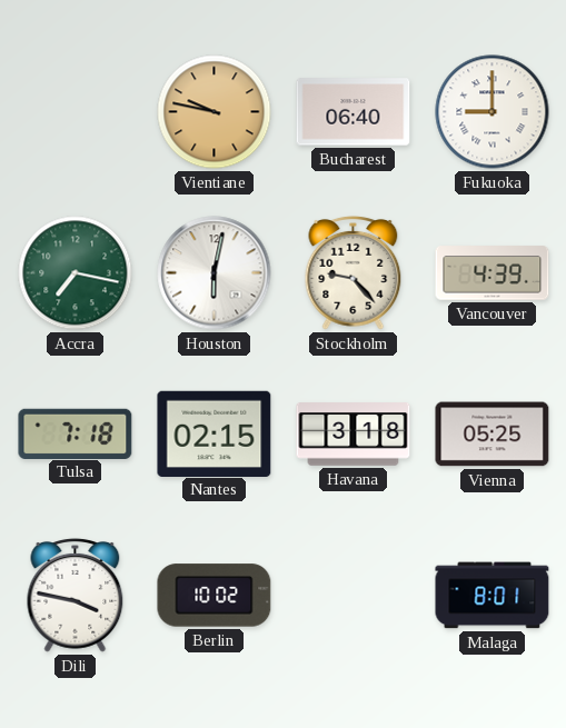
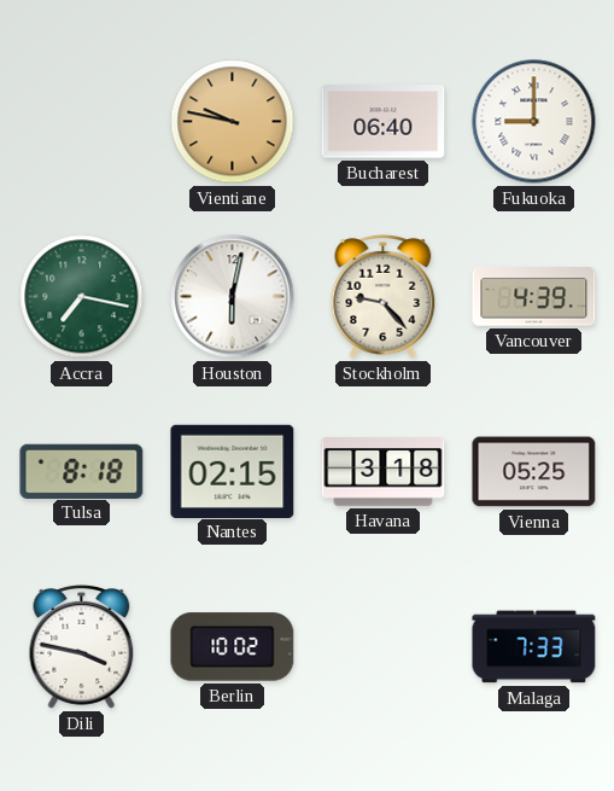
Tulsa: 7:18 -> 8:18 (82, 471)
Malaga: 8:01 -> 7:33 (534, 647)
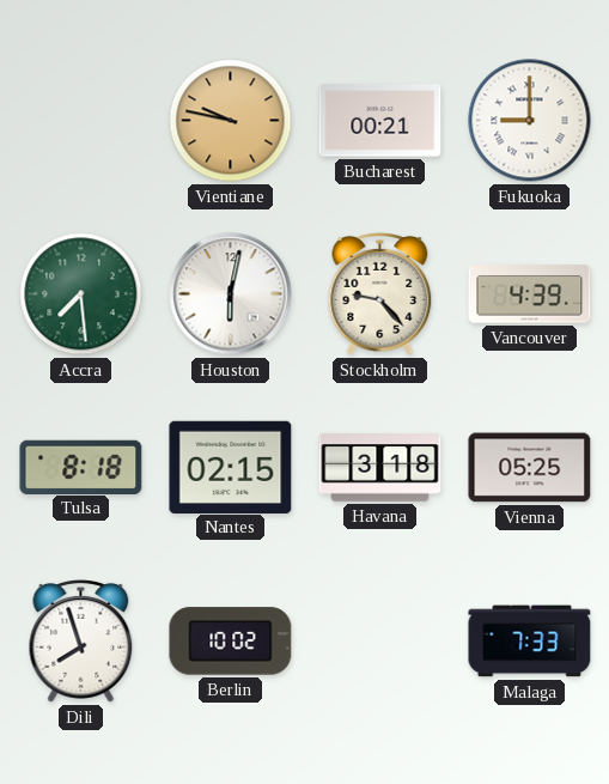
Bucharest: 06:40 -> 00:21 (380, 121)
Accra: 7:17 -> 7:29 (81, 294)
Dili: 3:47 -> 7:57 (81, 640)
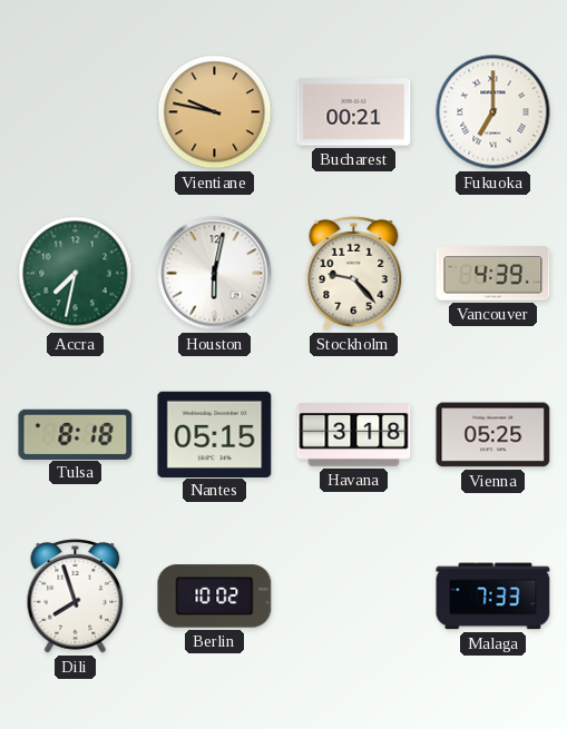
Fukuoka: 9:00 -> 7:00 (493, 112)
Accra: 7:29 -> 7:32 (76, 274)
Nantes: 02:15 -> 05:15 (215, 434)
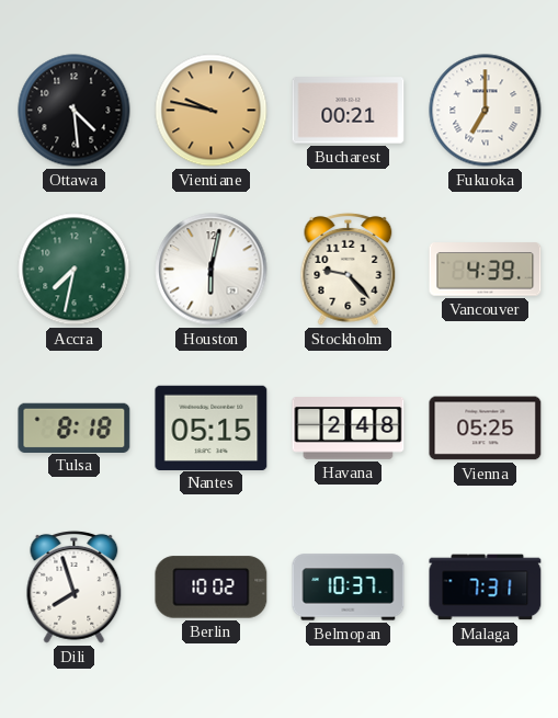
Ottawa: none -> 4:29 (75, 111)
Havana: 3:18 -> 2:48 (349, 429)
Belmopan: none -> 10:37 (349, 588)
Malaga: 7:33 -> 7:31 (486, 588)
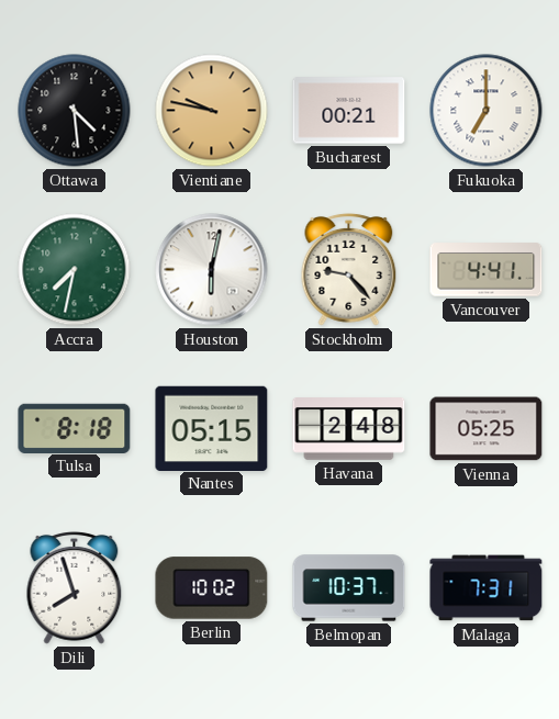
Vancouver: 4:39 -> 4:41 (487, 270)
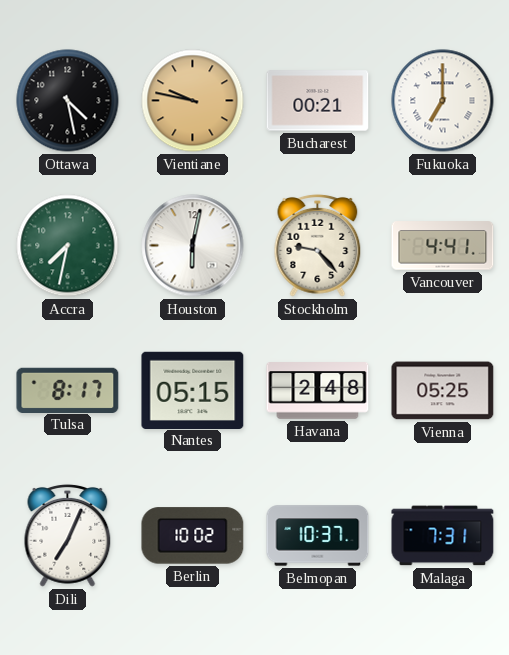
Ottawa: 4:29 -> 4:28 (68, 101)
Tulsa: 8:18 -> 8:17 (68, 390)
Dili: 7:57 -> 7:04 (68, 535)
